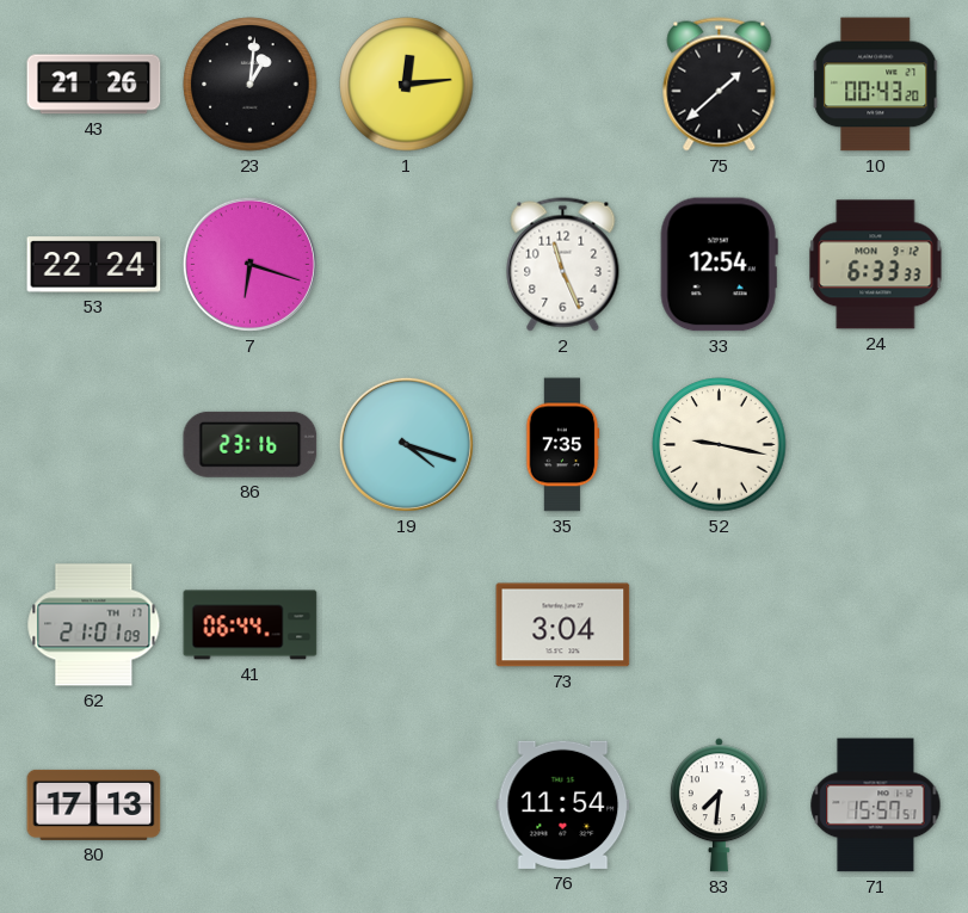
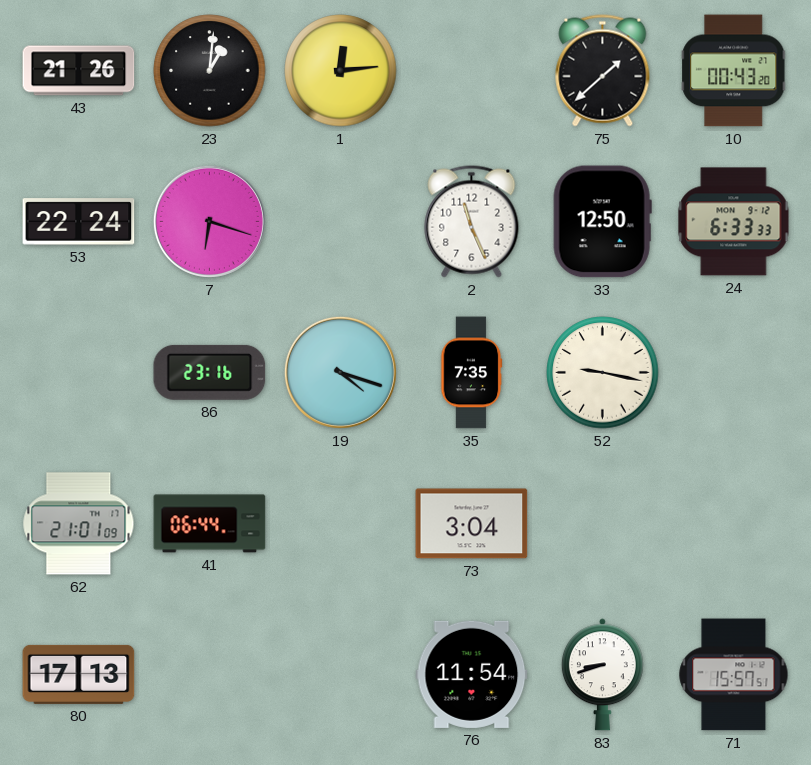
33: 12:54 -> 12:50 (602, 222)
83: 7:31 -> 8:42 (602, 675)
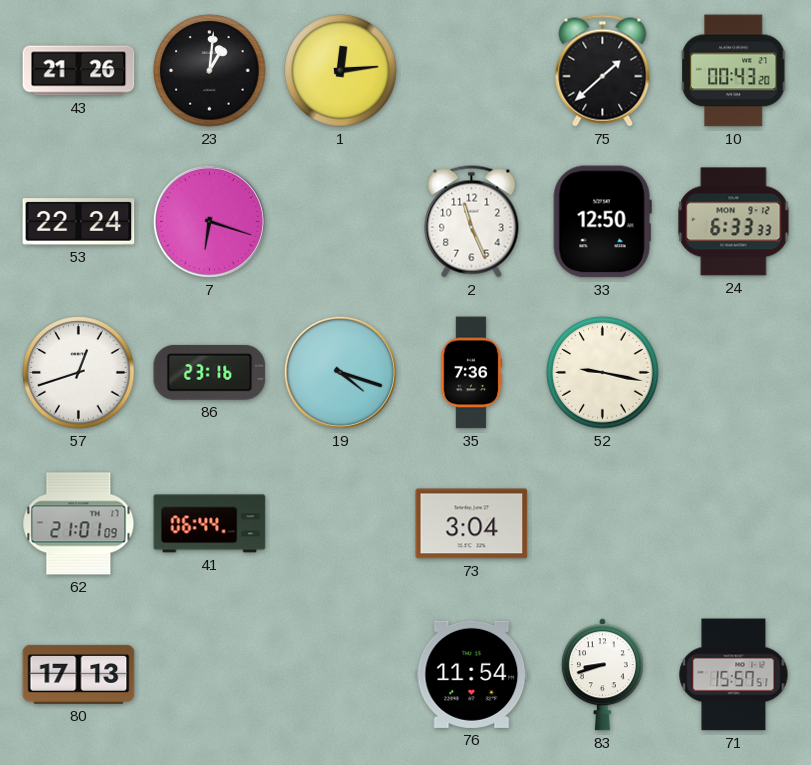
57: none -> 12:42 (79, 373)
35: 7:35 -> 7:36 (471, 373)
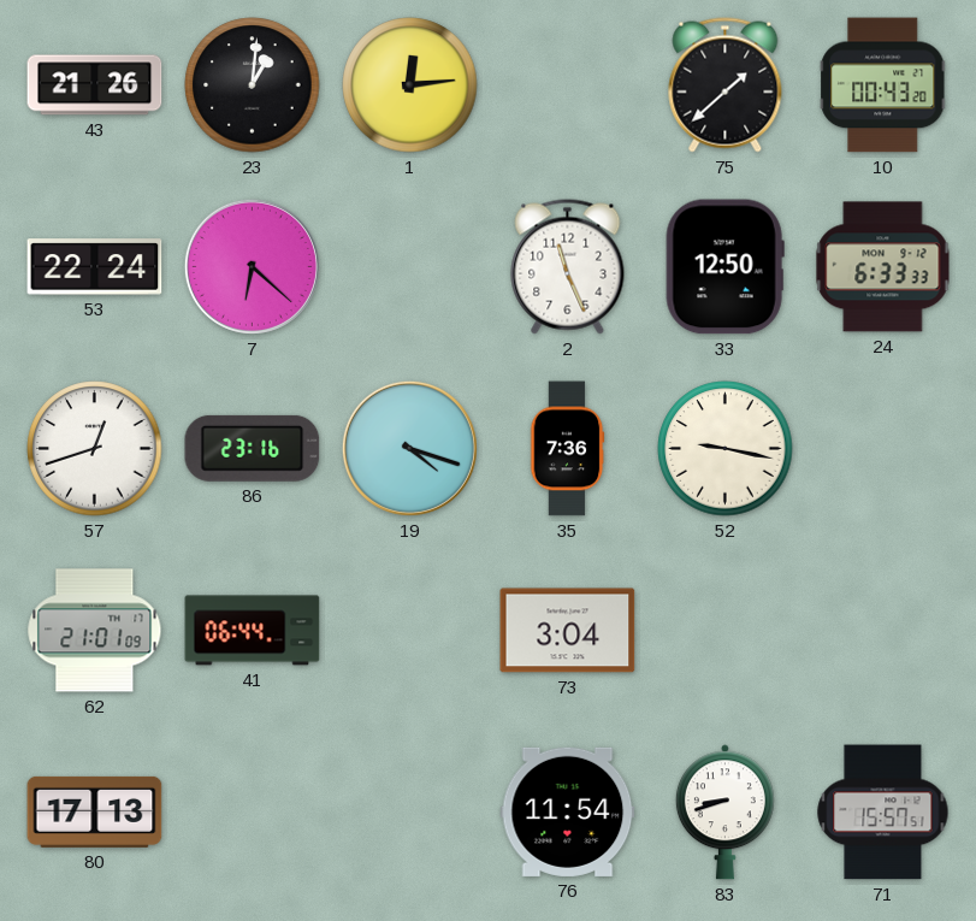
7: 6:18 -> 6:22 (252, 266)
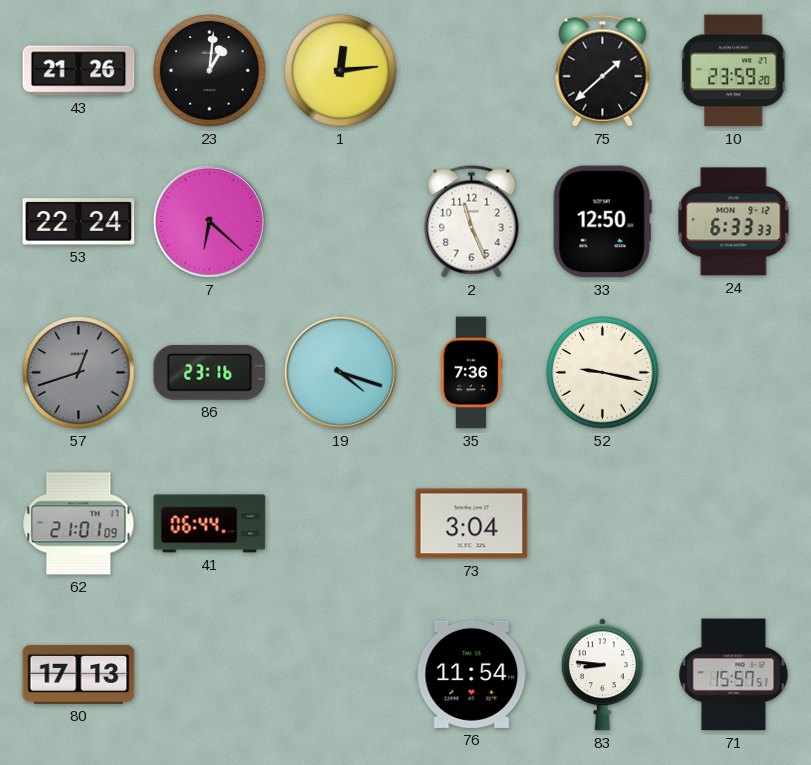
10: 00:43 -> 23:59 (734, 71)
57 dial: white -> grey (79, 373)
83: 8:42 -> 8:46 (602, 675)
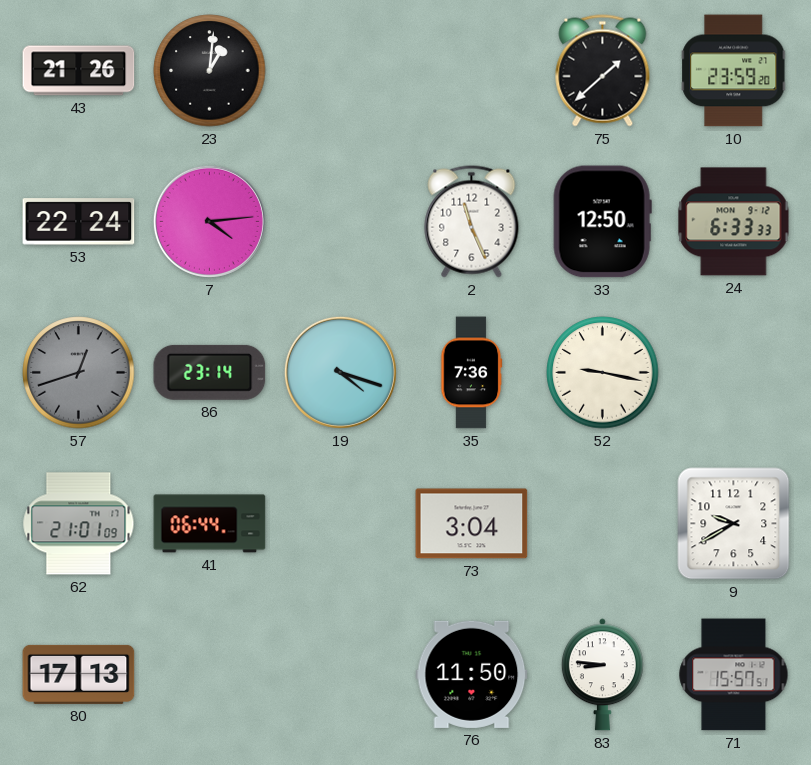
1: 12:14 -> none (341, 71)
7: 6:22 -> 4:14 (209, 221)
86: 23:16 -> 23:14 (210, 372)
9: none -> 9:40 (734, 524)
76: 11:54 -> 11:50 (472, 674)
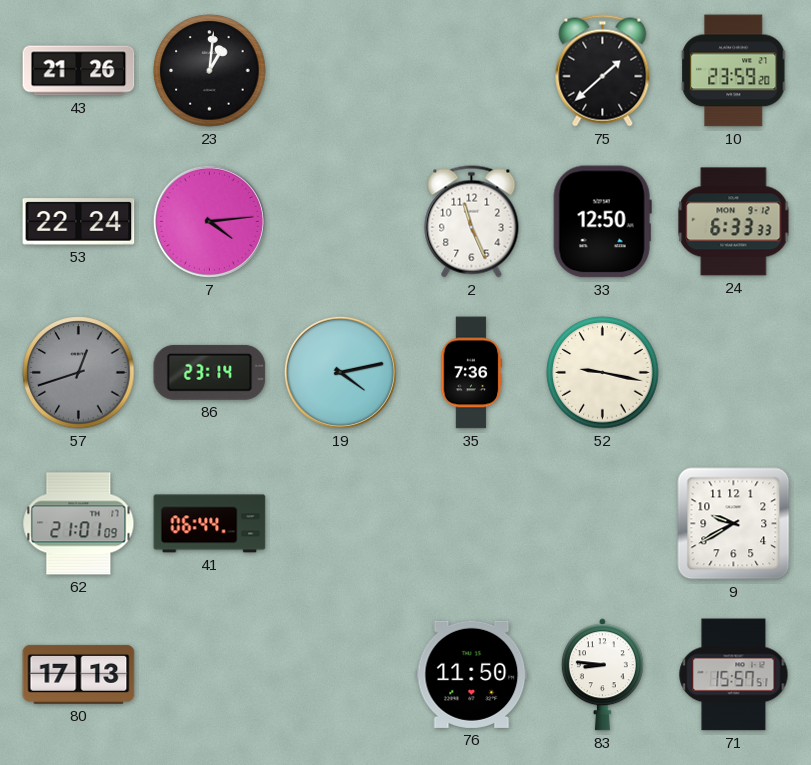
19: 4:18 -> 4:13 (340, 372)
73: 3:04 -> none (472, 524)
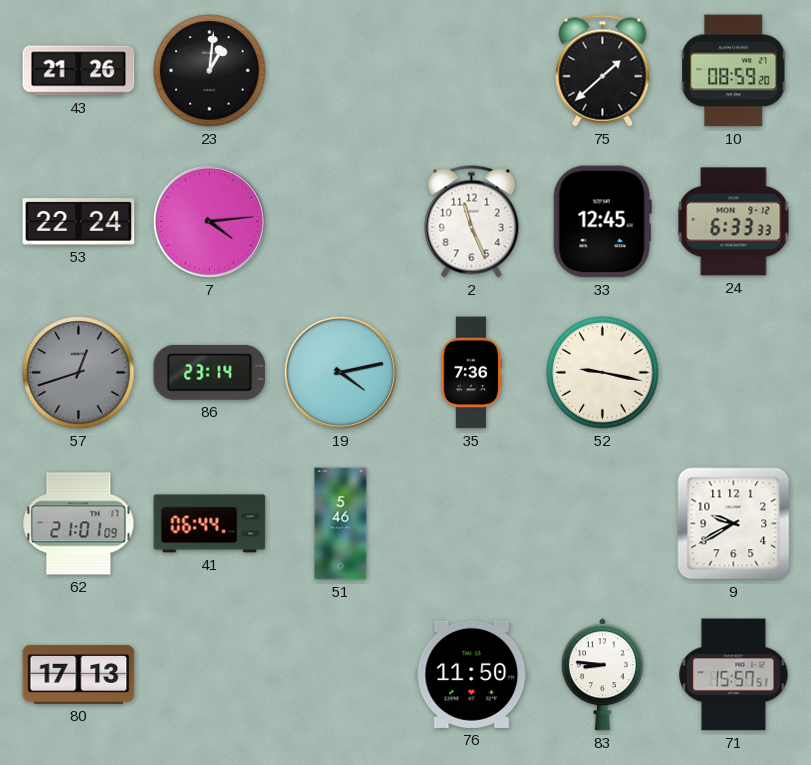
10: 23:59 -> 08:59 (734, 71)
33: 12:50 -> 12:45 (602, 222)
51: none -> 5:46 (341, 524)
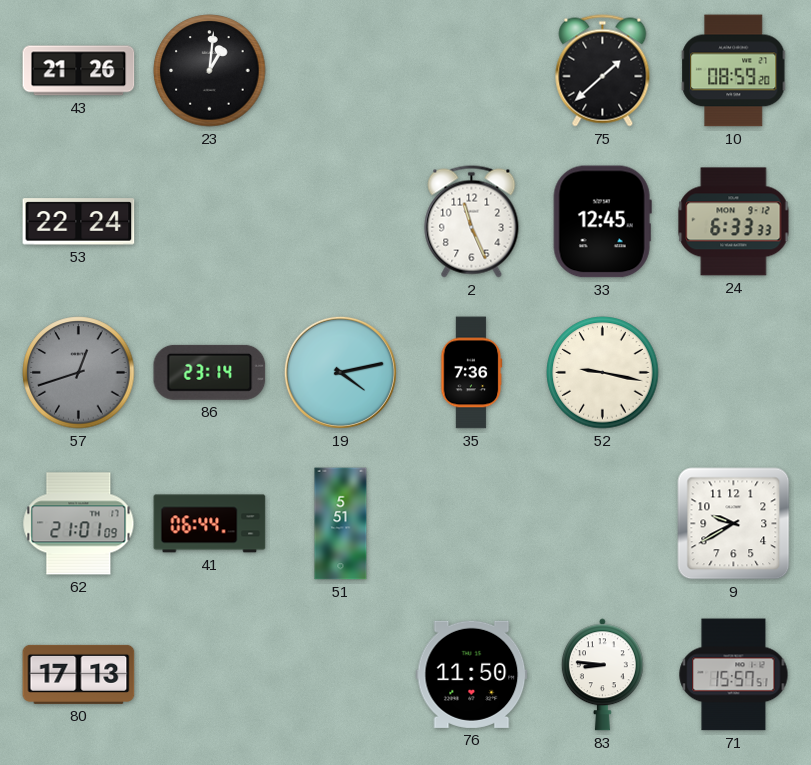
7: 4:14 -> none (209, 221)
51: 5:46 -> 5:51 (341, 524)
